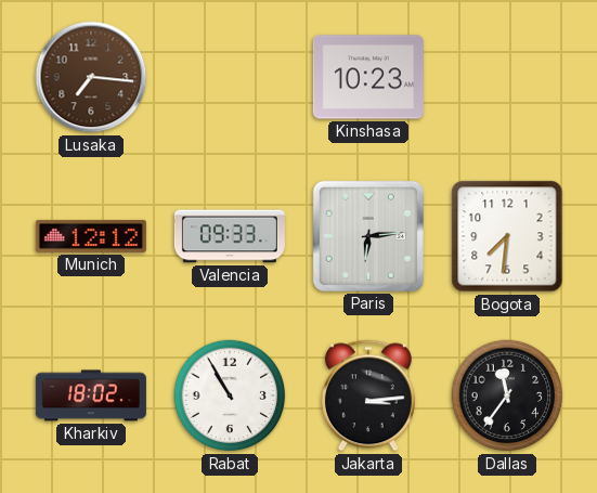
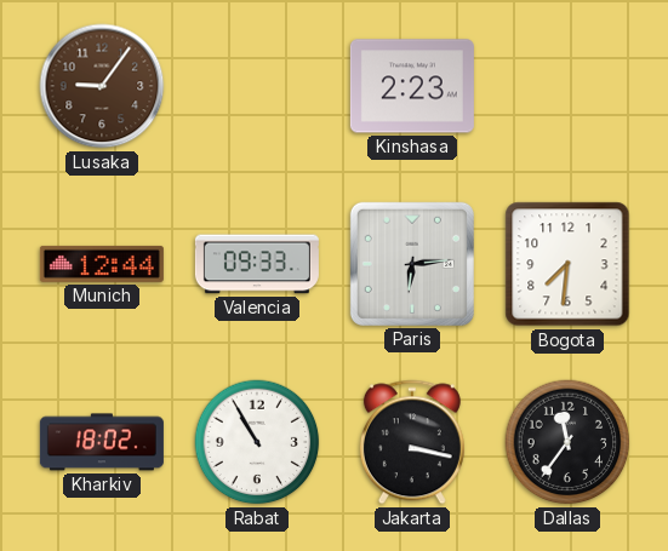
Lusaka: 7:16 -> 9:06 (102, 86)
Kinshasa: 10:23 -> 2:23 (412, 86)
Munich: 12:12 -> 12:44 (102, 264)
Jakarta: 3:14 -> 3:17 (412, 442)
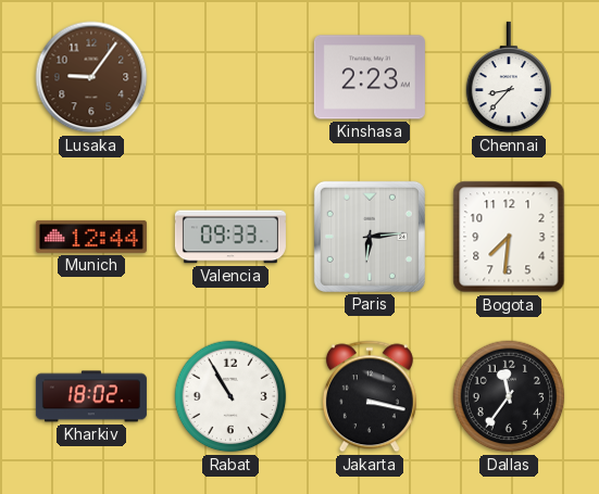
Chennai: none -> 8:37 (509, 77)
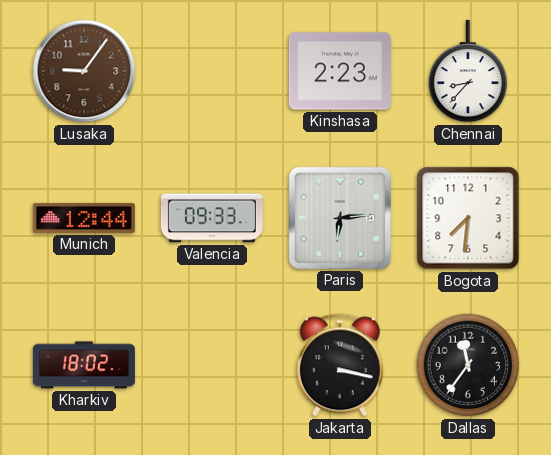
Rabat: 10:55 -> none (230, 396)
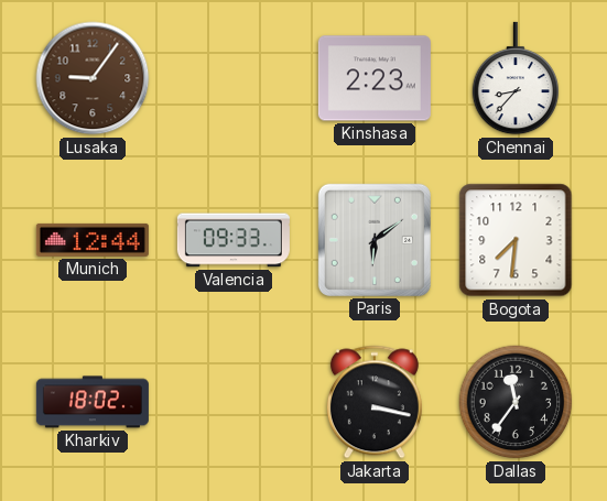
Paris: 6:14 -> 6:09 (375, 240)
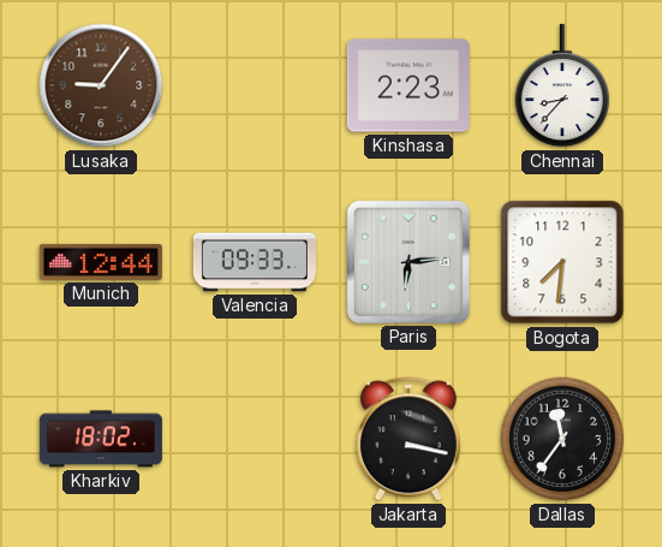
Paris: 6:09 -> 6:14 (408, 262)
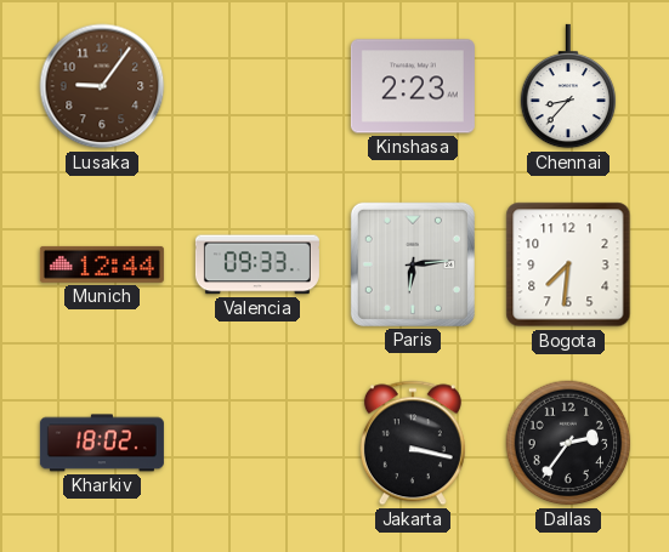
Dallas: 11:36 -> 2:36 (568, 443)
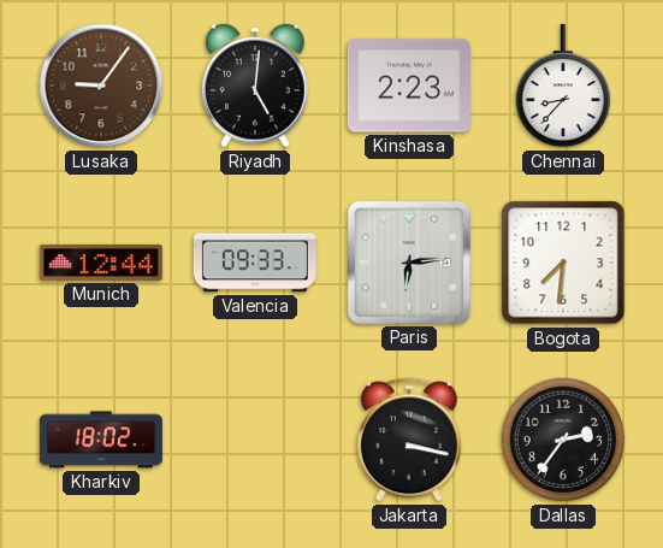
Riyadh: none -> 5:01 (256, 86)
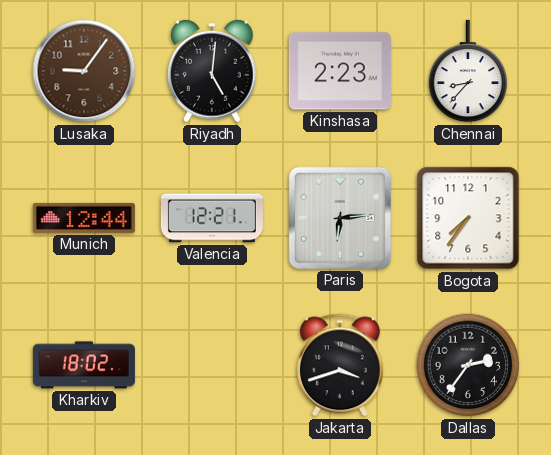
Valencia: 09:33 -> 12:21 (212, 218)
Bogota: 7:31 -> 7:36 (468, 218)
Jakarta: 3:17 -> 3:42 (340, 365)
